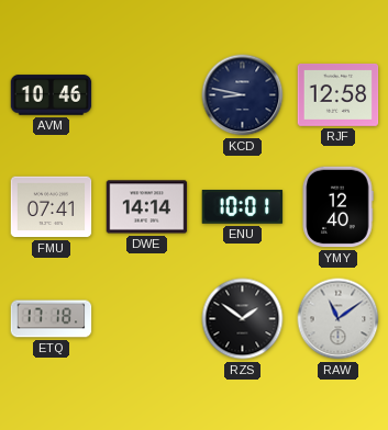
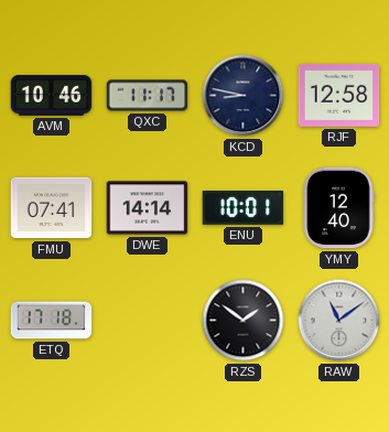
QXC: none -> 11:17 (148, 96)
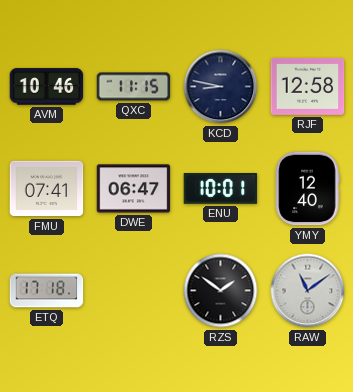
QXC: 11:17 -> 11:15 (134, 87)
DWE: 14:14 -> 06:47 (134, 189)
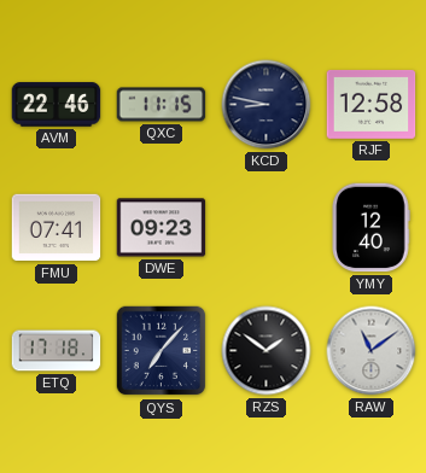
AVM: 10:46 -> 22:46 (57, 105)
DWE: 06:47 -> 09:23 (162, 228)
ENU: 10:01 -> none (221, 189)
QYS: none -> 7:07 (162, 351)
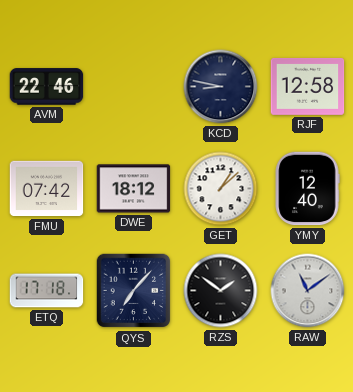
QXC: 11:15 -> none (162, 105)
FMU: 07:41 -> 07:42 (47, 189)
DWE: 09:23 -> 18:12 (134, 189)
GET: none -> 1:08 (221, 189)
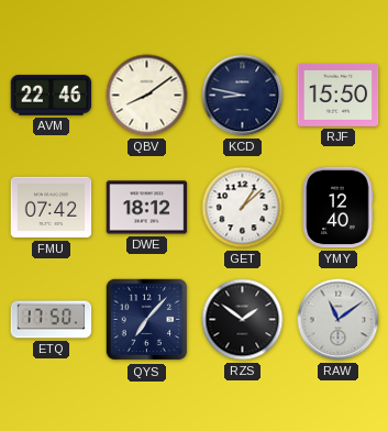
QBV: none -> 8:09 (147, 96)
RJF: 12:58 -> 15:50 (339, 95)
ETQ: 17:18 -> 17:50 (52, 320)
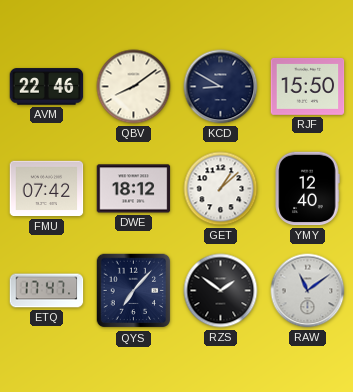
KCD: 8:47 -> 8:50 (221, 87)
ETQ: 17:50 -> 17:47 (47, 291)
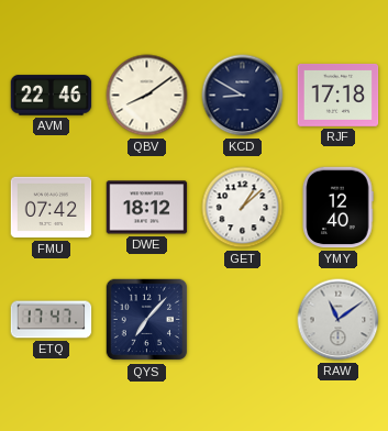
RJF: 15:50 -> 17:18 (339, 95)
RZS: 1:51 -> none (221, 291)
